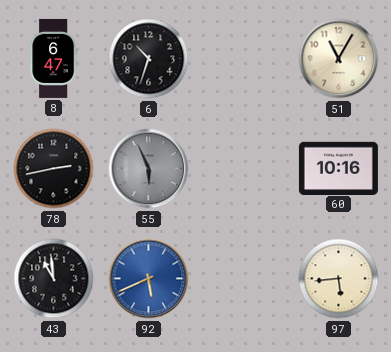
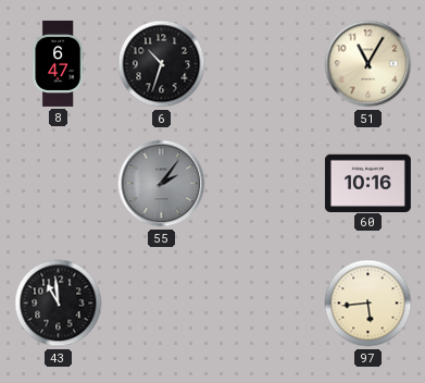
78: 2:43 -> none (54, 169)
55: 5:56 -> 2:06 (162, 184)
92: 5:41 -> none (149, 279)
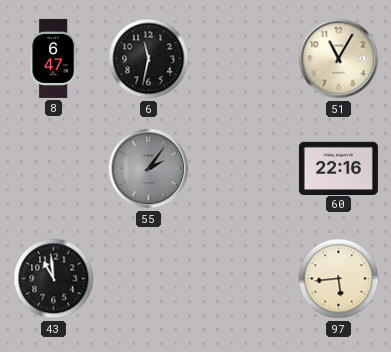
6: 10:33 -> 11:32 (149, 59)
60: 10:16 -> 22:16 (338, 168)
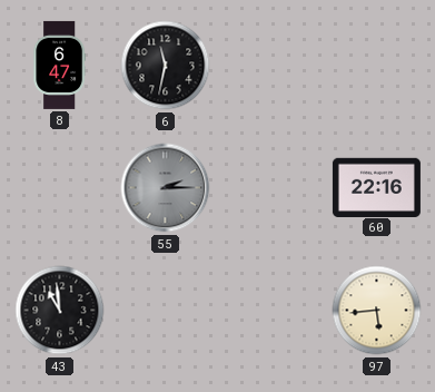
51: 11:05 -> none (339, 59)
55: 2:06 -> 2:15 (166, 188)
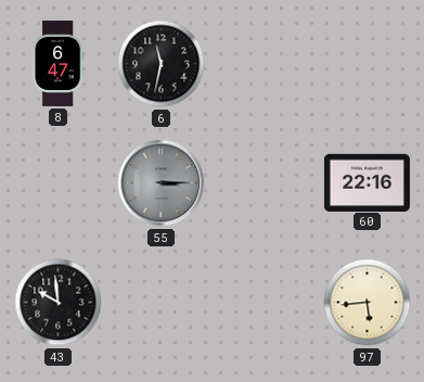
55: 2:15 -> 3:15 (162, 183)
43: 10:59 -> 9:59 (59, 303)
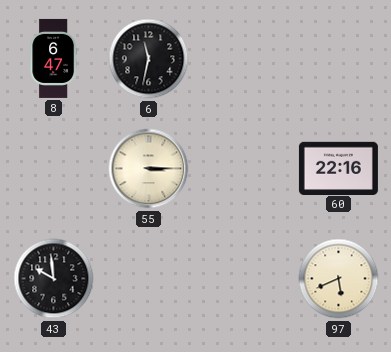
55 dial: grey -> cream (149, 169)
97: 5:44 -> 5:41 (339, 279)
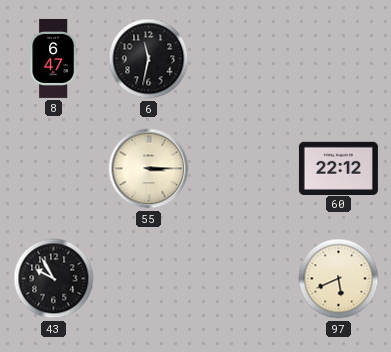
60: 22:16 -> 22:12 (338, 168)
43: 9:59 -> 9:55 (54, 279)
